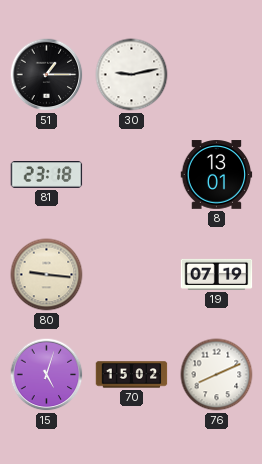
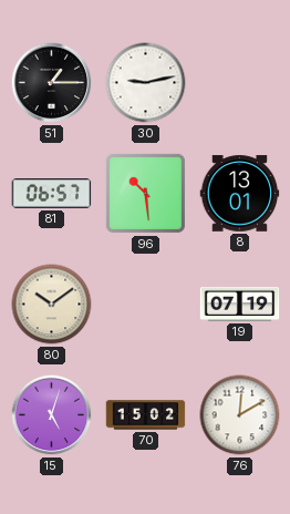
81: 23:18 -> 06:57 (52, 194)
96: none -> 10:29 (145, 193)
80: 9:16 -> 10:09 (52, 305)
76: 8:11 -> 12:10 (240, 415)
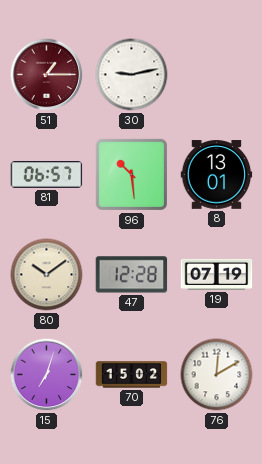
51 dial: black -> burgundy (47, 75)
47: none -> 12:28 (132, 275)
15: 5:03 -> 7:03 (47, 375)
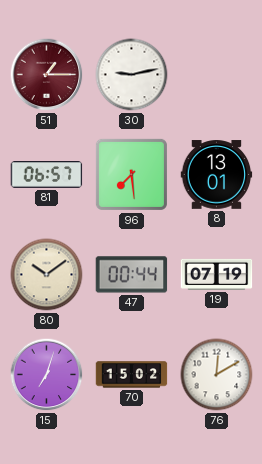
96: 10:29 -> 7:29 (131, 174)
47: 12:28 -> 00:44 (132, 275)
